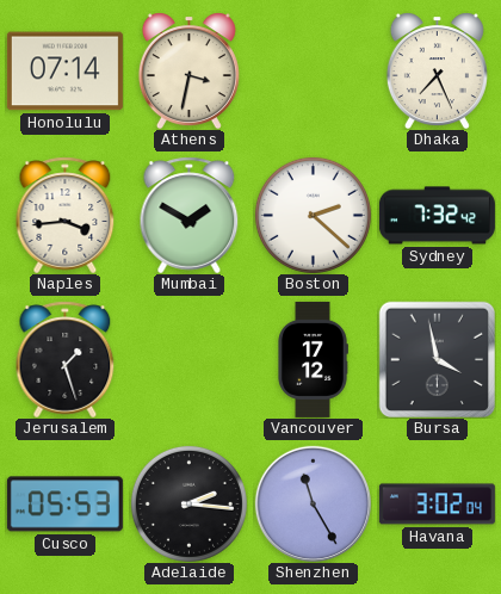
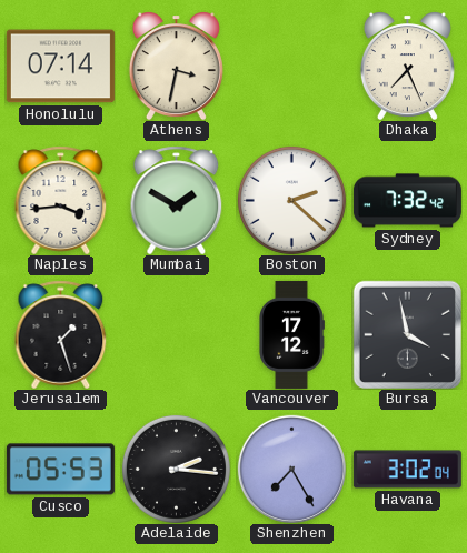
Shenzhen: 11:25 -> 7:25 (291, 469)
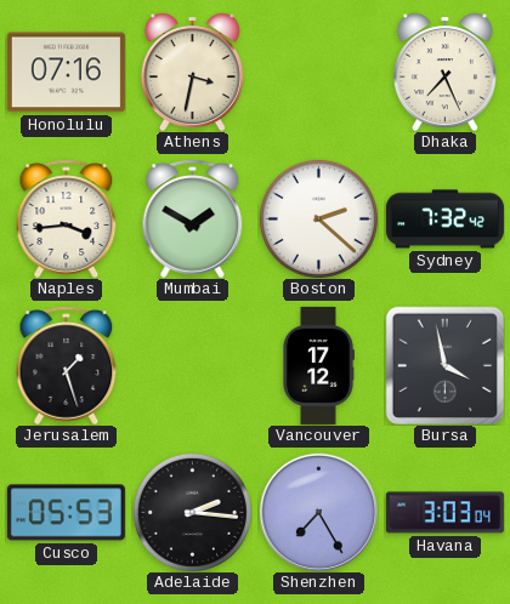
Honolulu: 07:14 -> 07:16 (66, 73)
Havana: 3:02 -> 3:03 (444, 513)
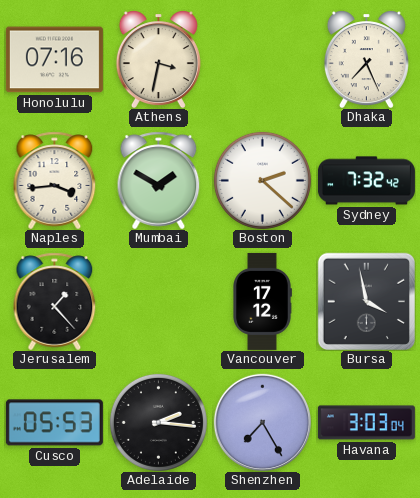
Jerusalem: 1:27 -> 1:23 (55, 301)
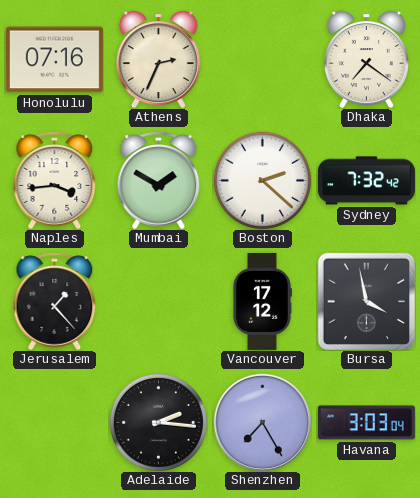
Athens: 3:32 -> 2:34 (158, 59)
Dhaka: 7:26 -> 7:21 (366, 59)
Cusco: 05:53 -> none (54, 423)
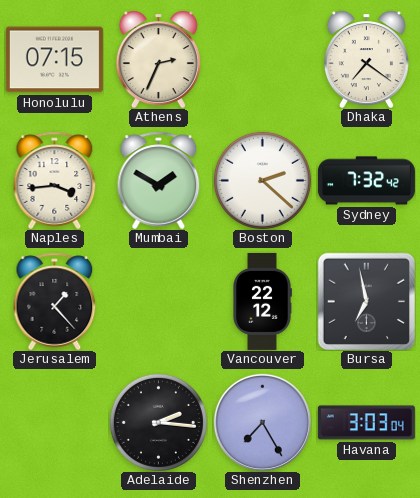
Honolulu: 07:16 -> 07:15 (54, 60)
Vancouver: 17:12 -> 22:12 (262, 301)
Bursa: 3:58 -> 6:58 (366, 301)
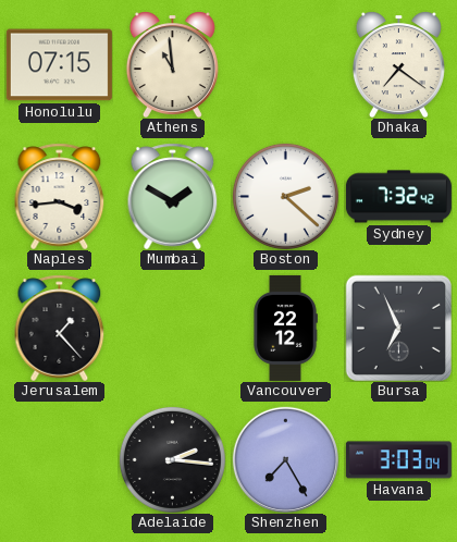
Athens: 2:34 -> 10:59 (172, 64)
Bursa: 6:58 -> 6:56 (398, 328)
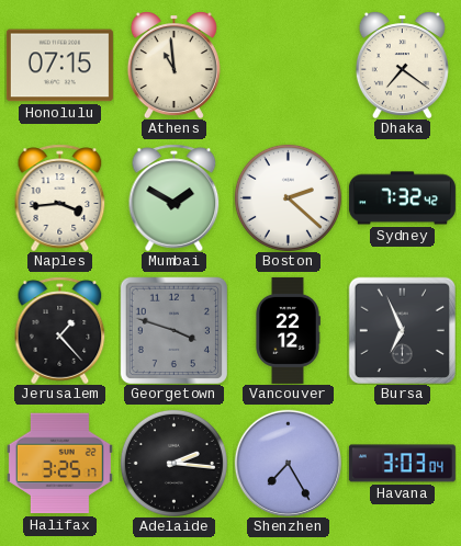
Georgetown: none -> 3:48 (173, 330)
Halifax: none -> 3:25 (59, 464)
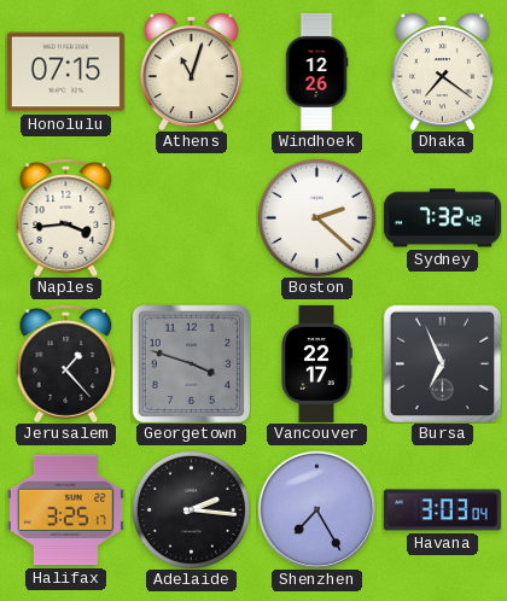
Athens: 10:59 -> 11:03 (191, 71)
Windhoek: none -> 12:26 (316, 71)
Mumbai: 1:50 -> none (175, 197)
Vancouver: 22:12 -> 22:17 (316, 363)
